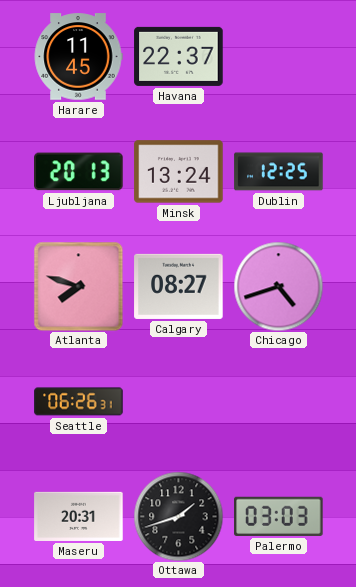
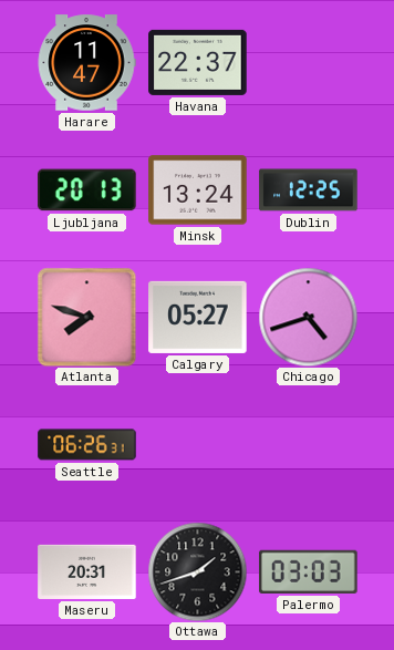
Harare: 11:45 -> 11:47 (86, 63)
Calgary: 08:27 -> 05:27 (198, 317)
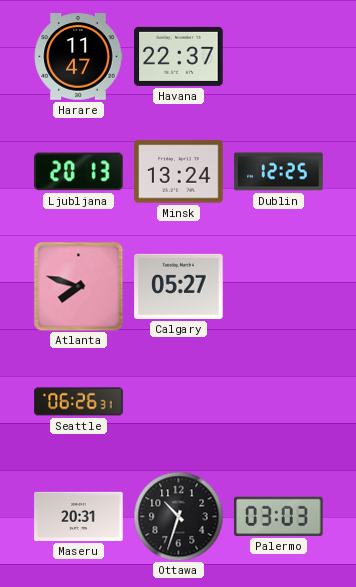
Chicago: 4:42 -> none (308, 317)
Ottawa: 1:42 -> 10:33 (178, 516)
